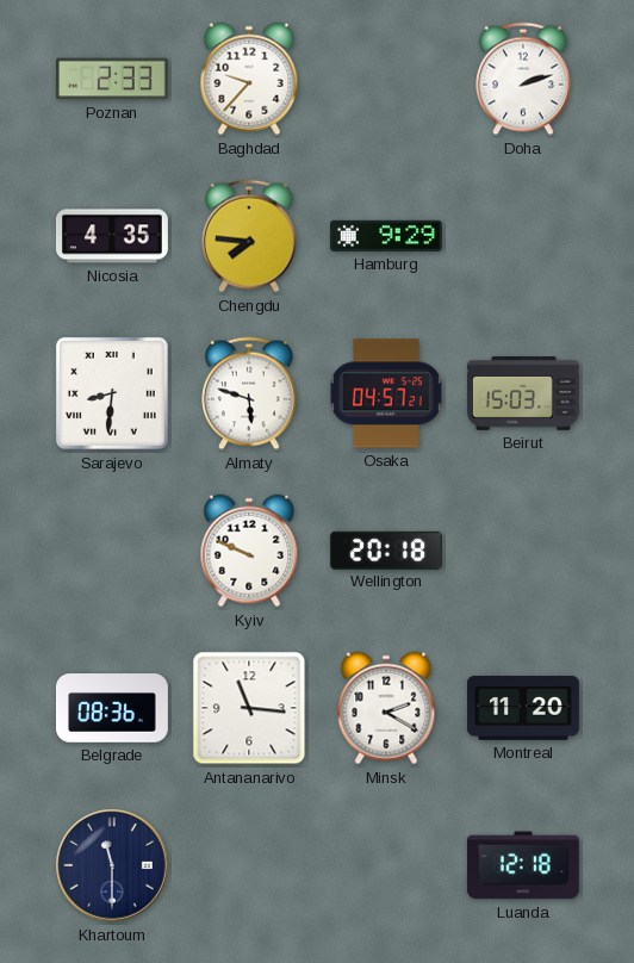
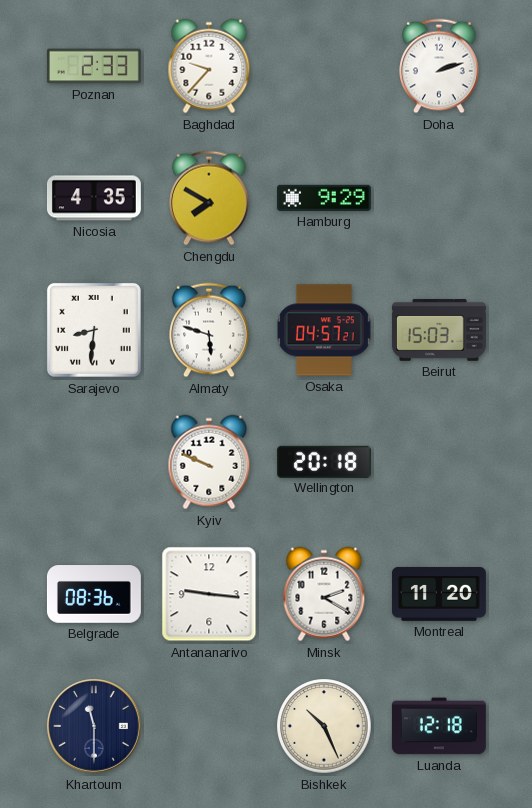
Chengdu: 7:46 -> 7:50 (209, 198)
Antananarivo: 11:16 -> 9:16 (209, 594)
Bishkek: none -> 10:26 (324, 726)
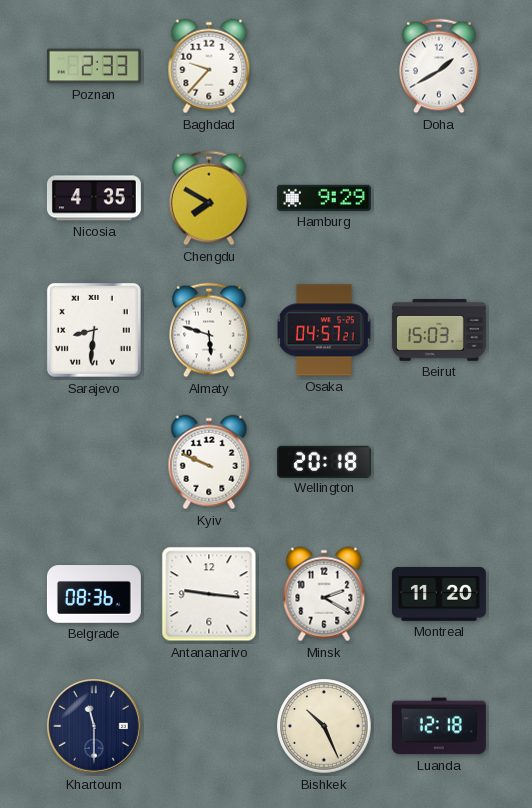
Doha: 2:12 -> 1:40 (439, 66)
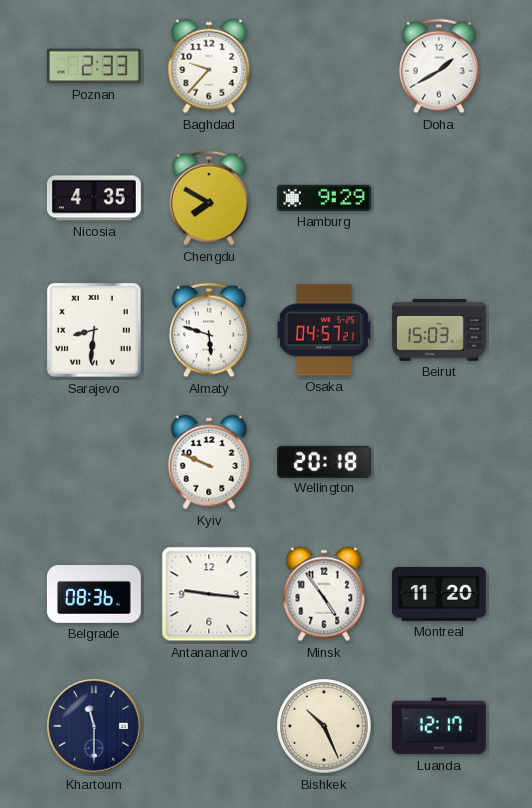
Minsk: 2:20 -> 4:54 (324, 594)
Luanda: 12:18 -> 12:17 (439, 726)
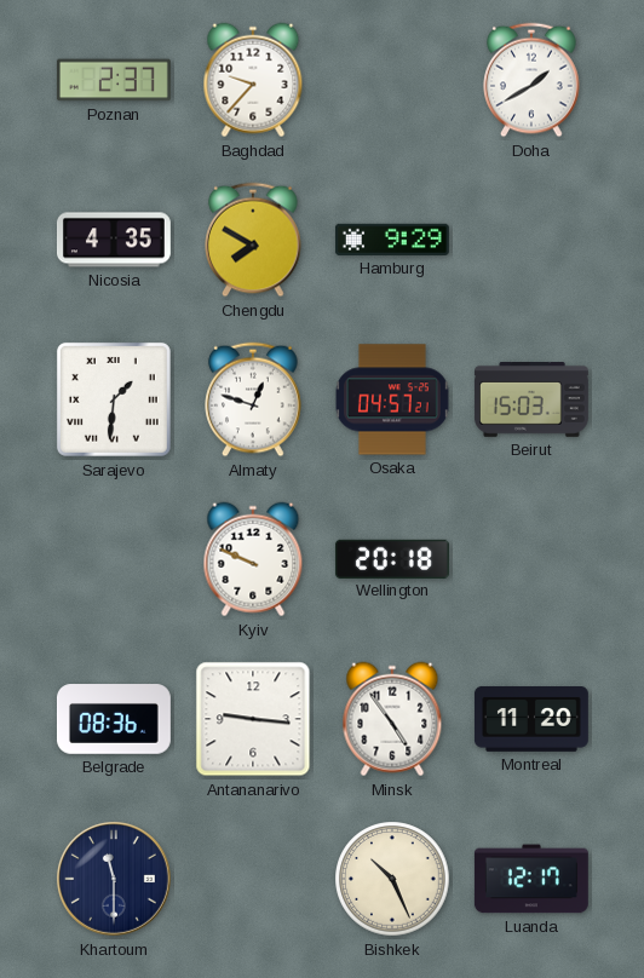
Poznan: 2:33 -> 2:37 (114, 80)
Sarajevo: 8:31 -> 1:31 (114, 399)
Almaty: 5:48 -> 12:48 (253, 399)
